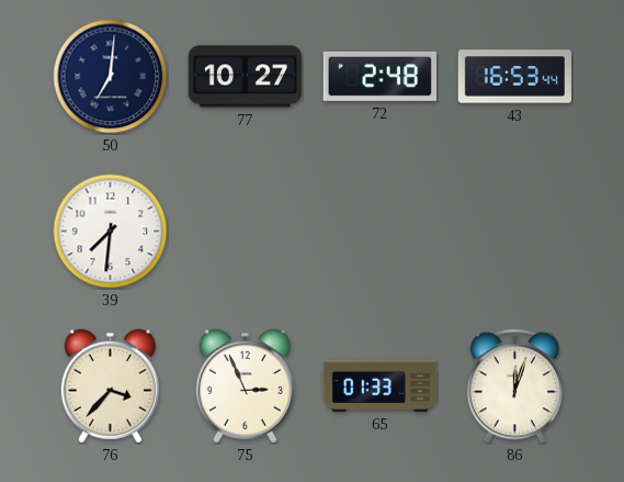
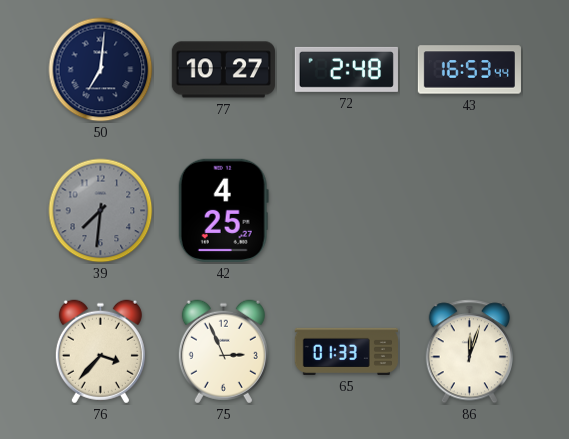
39 dial: white -> grey (101, 211)
42: none -> 4:25 (223, 210)
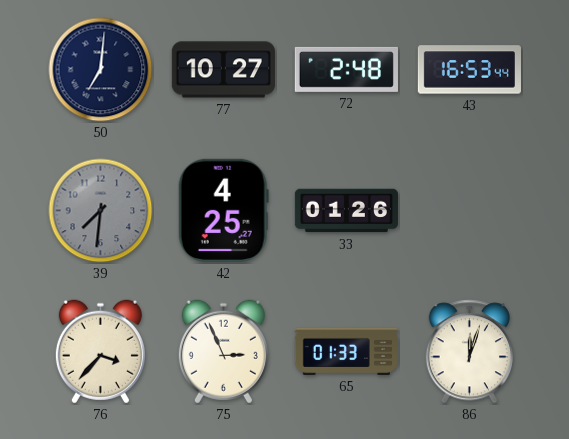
33: none -> 01:26 (346, 211)
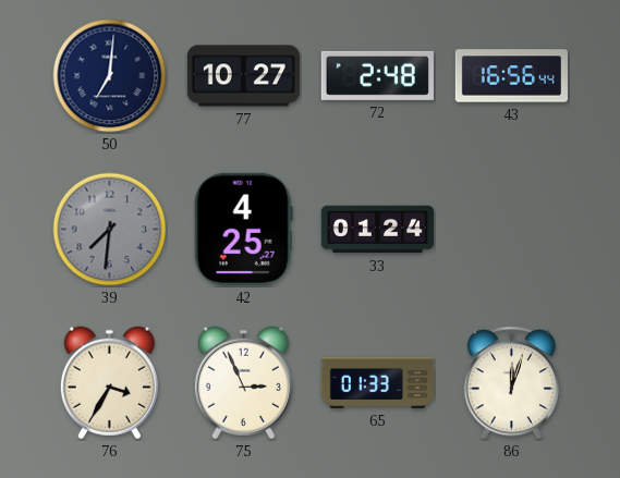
43: 16:53 -> 16:56 (511, 76)
33: 01:26 -> 01:24 (377, 230)
76: 3:37 -> 3:35 (109, 383)
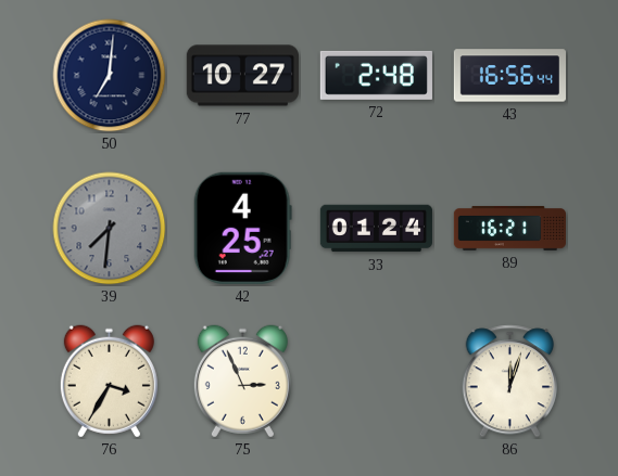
89: none -> 16:21 (509, 229)
65: 01:33 -> none (377, 382)
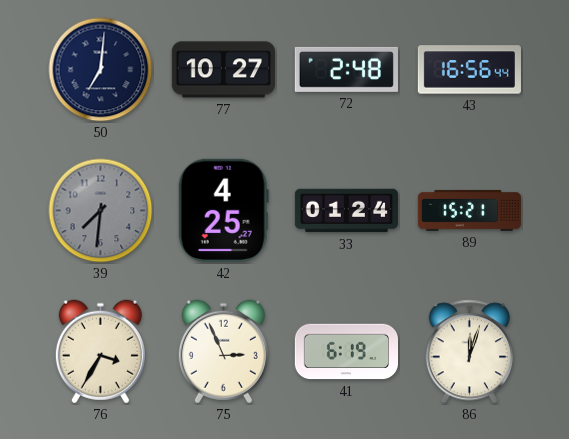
89: 16:21 -> 15:21 (469, 211)
41: none -> 6:19 (346, 352)
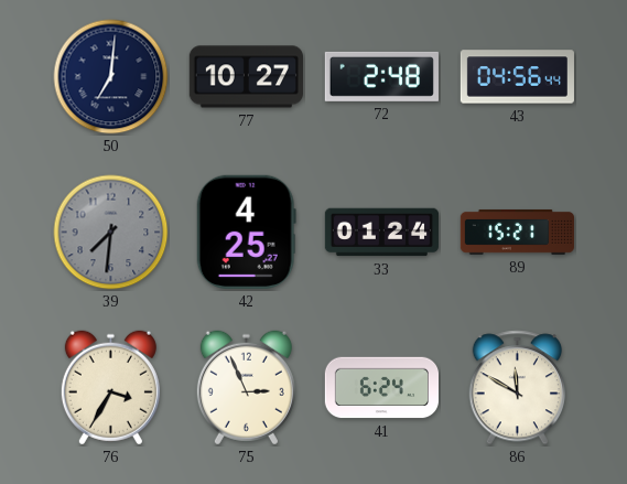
43: 16:56 -> 04:56 (517, 77)
41: 6:19 -> 6:24 (381, 388)
86: 12:03 -> 11:50 (517, 388)
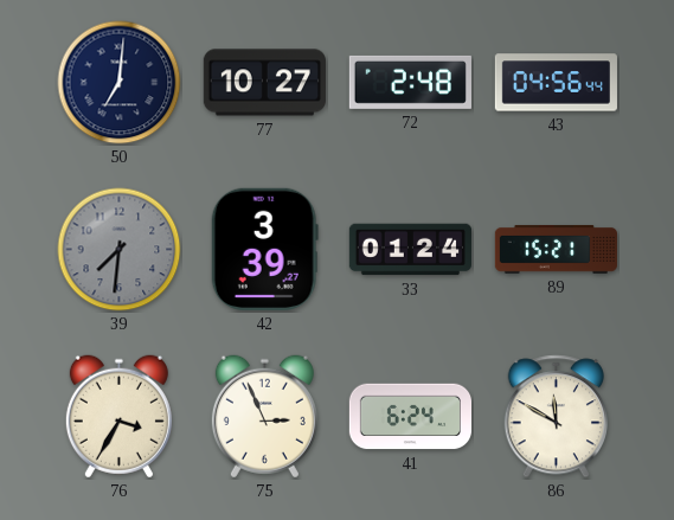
42: 4:25 -> 3:39 (264, 249)
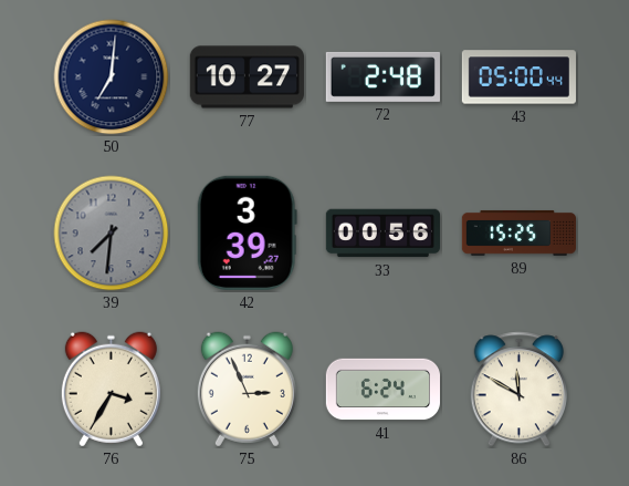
43: 04:56 -> 05:00 (518, 77)
33: 01:24 -> 00:56 (382, 234)
89: 15:21 -> 15:25 (518, 234)
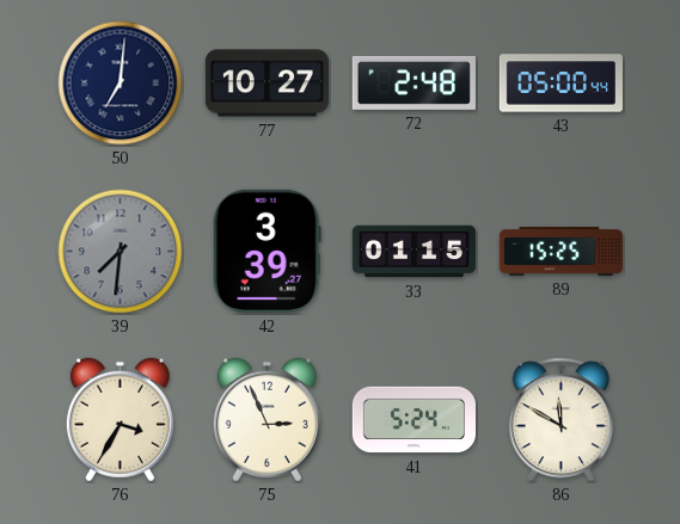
33: 00:56 -> 01:15 (413, 252)
41: 6:24 -> 5:24 (413, 420)
